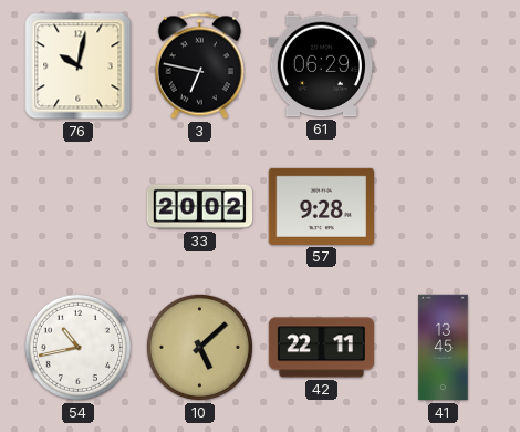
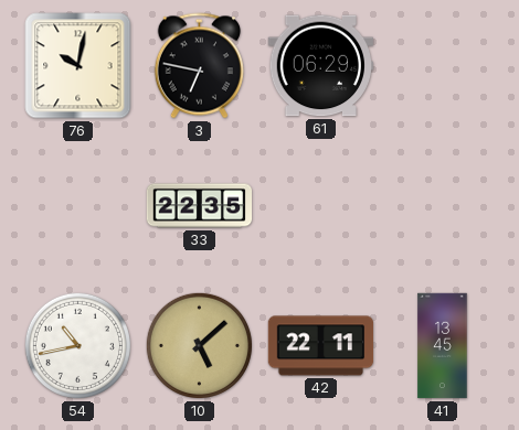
33: 20:02 -> 22:35 (200, 206)
57: 9:28 -> none (321, 206)
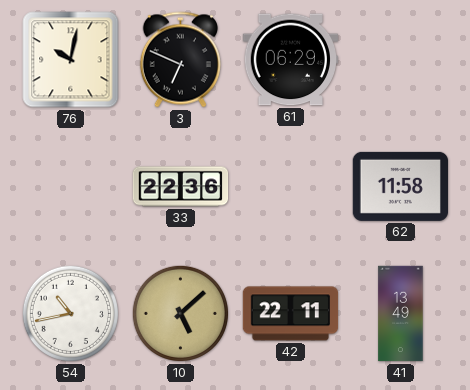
3: 6:47 -> 6:49 (180, 60)
33: 22:35 -> 22:36 (181, 187)
62: none -> 11:58 (400, 186)
41: 13:45 -> 13:49 (401, 314)
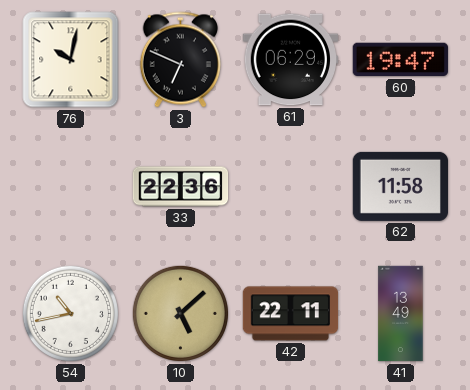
60: none -> 19:47 (400, 60)
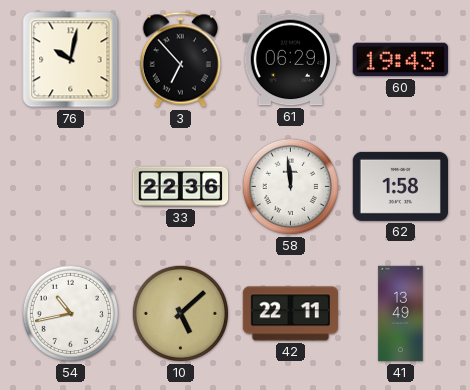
3: 6:49 -> 6:53 (180, 60)
60: 19:47 -> 19:43 (400, 60)
58: none -> 11:59 (290, 186)
62: 11:58 -> 1:58 (400, 186)
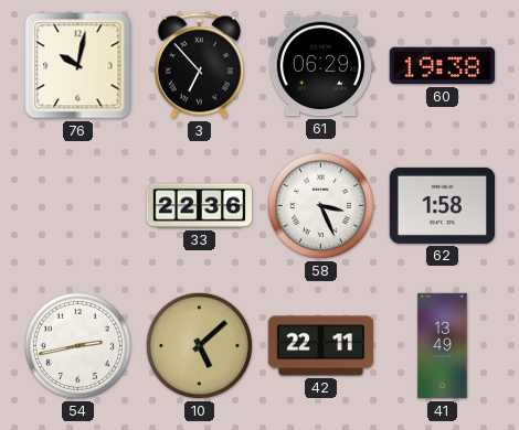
60: 19:43 -> 19:38 (442, 66)
58: 11:59 -> 3:26 (320, 205)
54: 10:43 -> 2:43 (77, 345)
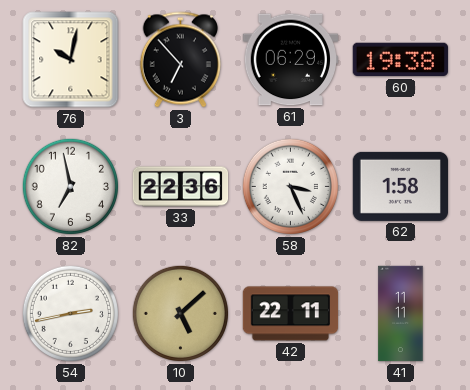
82: none -> 6:58 (70, 186)
41: 13:49 -> 11:11 (401, 314)
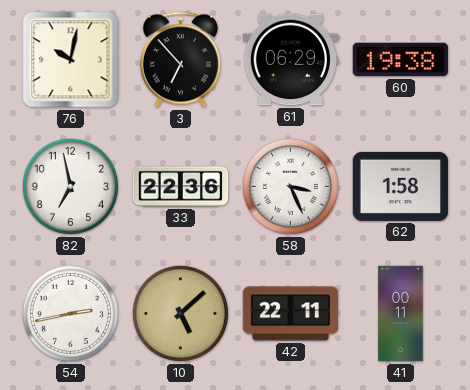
41: 11:11 -> 00:11 (401, 314)
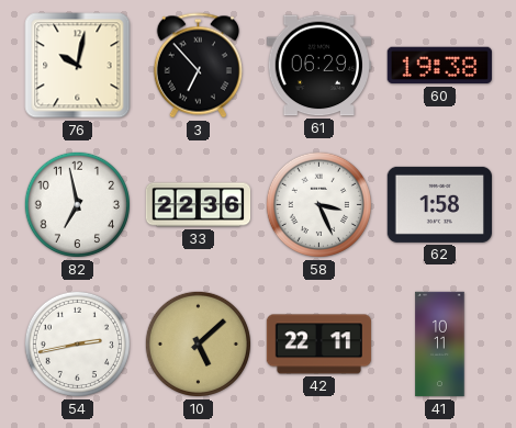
41: 00:11 -> 10:11 (440, 345)
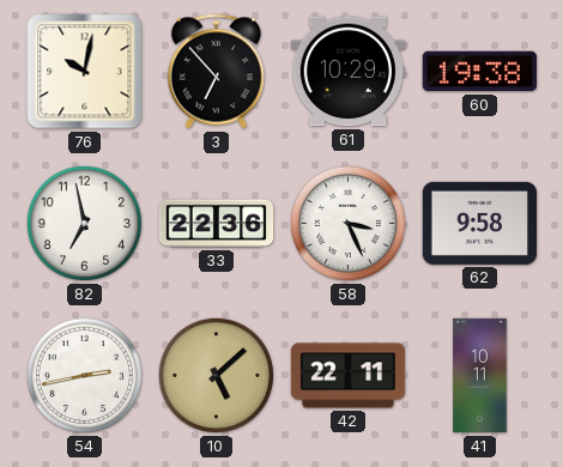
61: 06:29 -> 10:29 (347, 72)
62: 1:58 -> 9:58 (479, 223)
